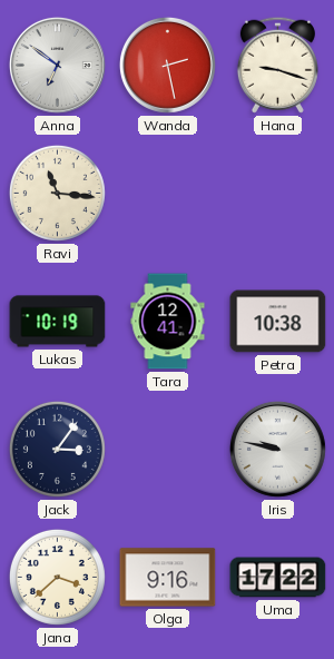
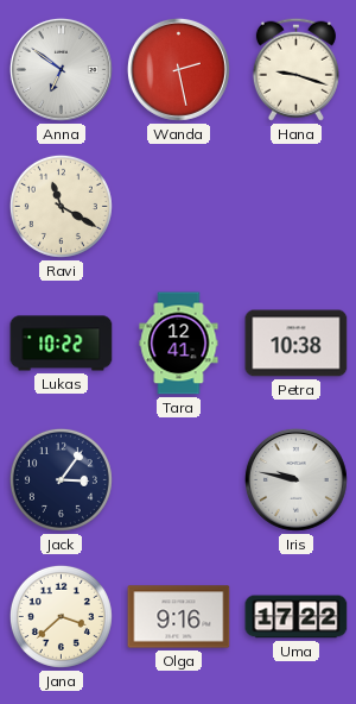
Ravi: 11:16 -> 11:20 (61, 206)
Lukas: 10:19 -> 10:22 (62, 344)
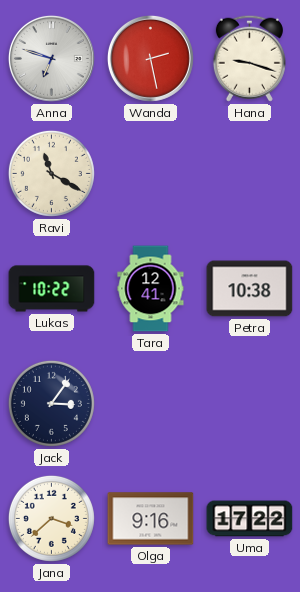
Anna: 6:51 -> 6:48 (51, 58)
Iris: 9:47 -> none (295, 479)
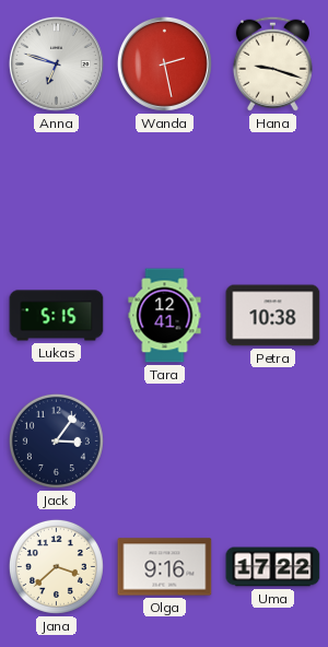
Ravi: 11:20 -> none (51, 173)
Lukas: 10:22 -> 5:15 (57, 316)
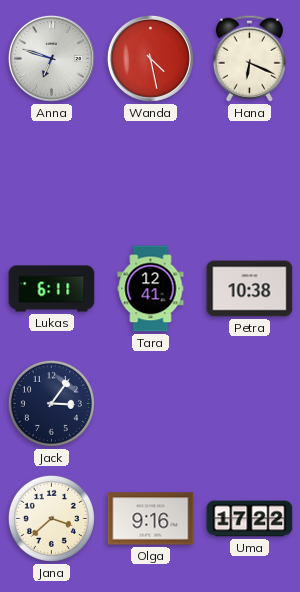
Wanda: 2:28 -> 4:28 (150, 58)
Hana: 9:18 -> 6:19 (249, 58)
Lukas: 5:15 -> 6:11 (52, 289)
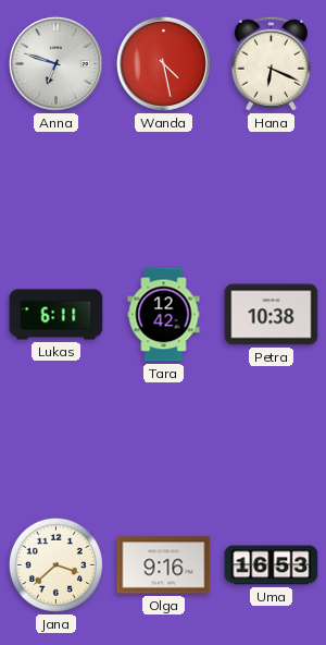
Tara: 12:41 -> 12:42 (164, 315)
Jack: 3:06 -> none (51, 403)
Uma: 17:22 -> 16:53 (272, 565)
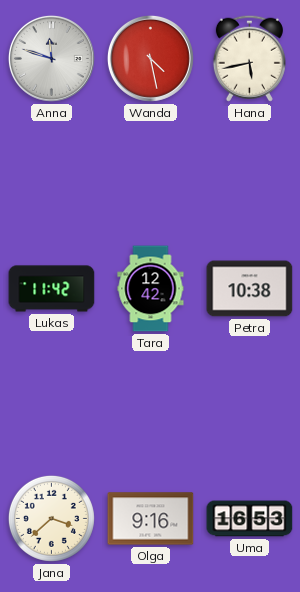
Anna: 6:48 -> 11:48 (51, 58)
Hana: 6:19 -> 5:43 (249, 58)
Lukas: 6:11 -> 11:42 (52, 289)
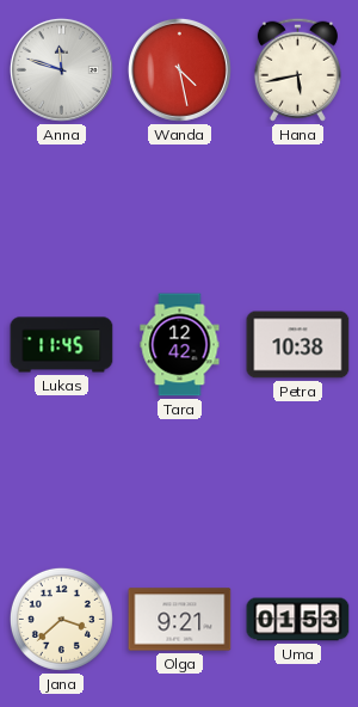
Lukas: 11:42 -> 11:45 (62, 345)
Olga: 9:16 -> 9:21 (180, 620)
Uma: 16:53 -> 01:53 (298, 620)
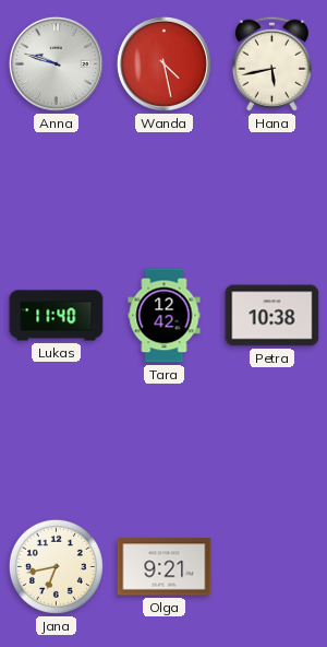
Anna: 11:48 -> 9:48 (56, 63)
Lukas: 11:45 -> 11:40 (57, 316)
Jana: 3:38 -> 6:43 (56, 566)
Uma: 01:53 -> none (298, 620)
